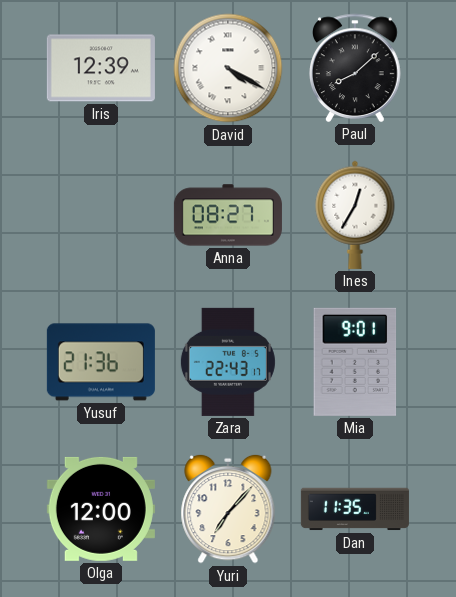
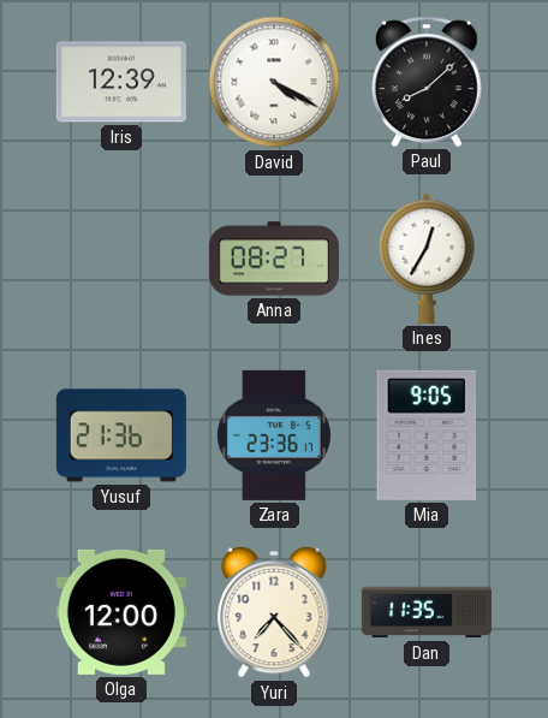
Zara: 22:43 -> 23:36 (274, 435)
Mia: 9:01 -> 9:05 (427, 435)
Yuri: 7:07 -> 7:23 (274, 612)
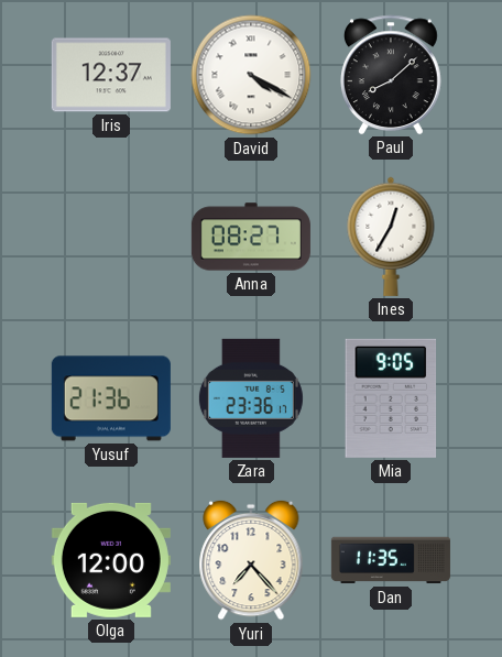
Iris: 12:39 -> 12:37 (111, 75)
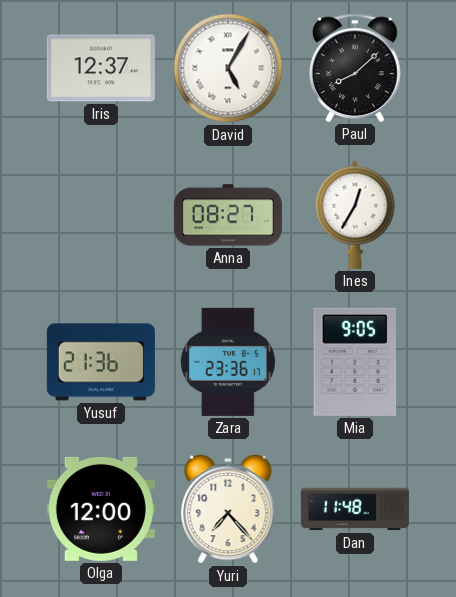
David: 4:20 -> 5:05 (228, 68)
Dan: 11:35 -> 11:48 (355, 509)
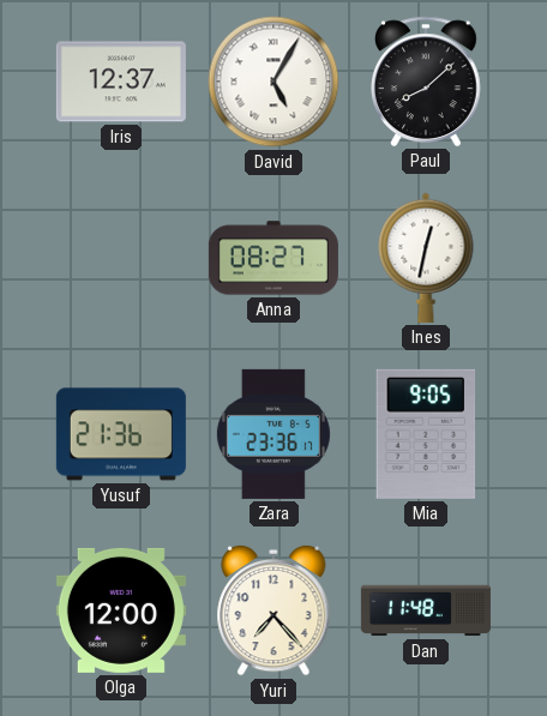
Ines: 12:35 -> 12:32 (426, 258)
